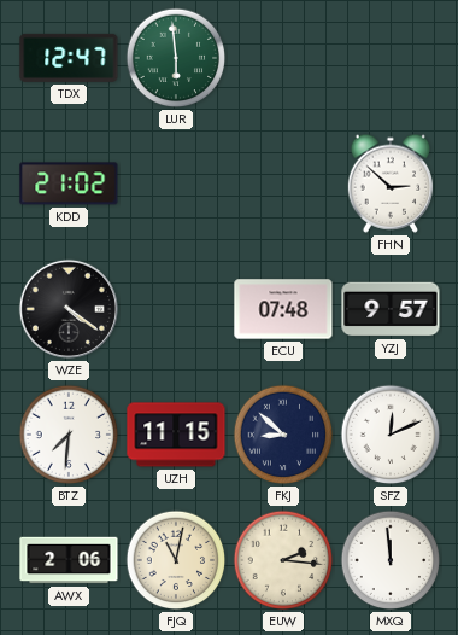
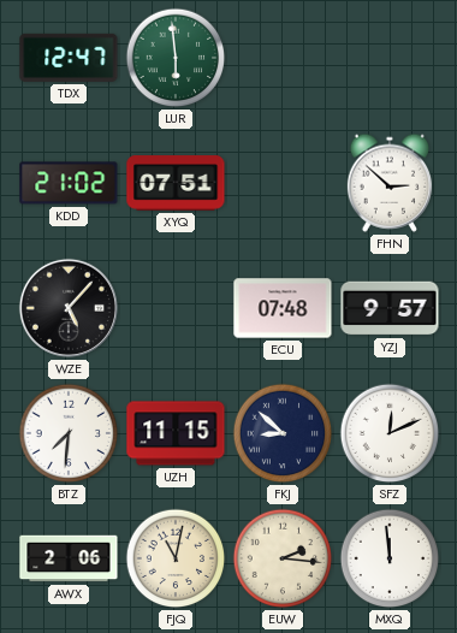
XYQ: none -> 07:51 (176, 183)
WZE: 4:21 -> 5:07 (69, 308)
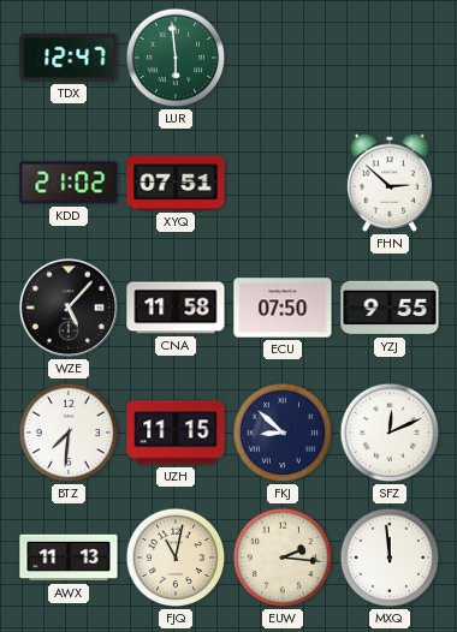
CNA: none -> 11:58 (176, 308)
ECU: 07:48 -> 07:50 (283, 308)
YZJ: 9:57 -> 9:55 (390, 308)
AWX: 2:06 -> 11:13 (69, 558)
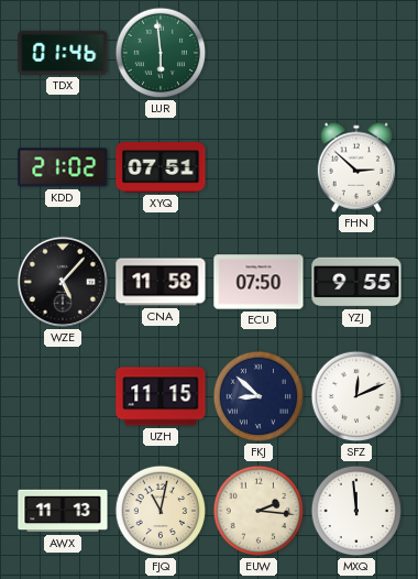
TDX: 12:47 -> 01:46 (63, 53)
BTZ: 7:31 -> none (69, 433)
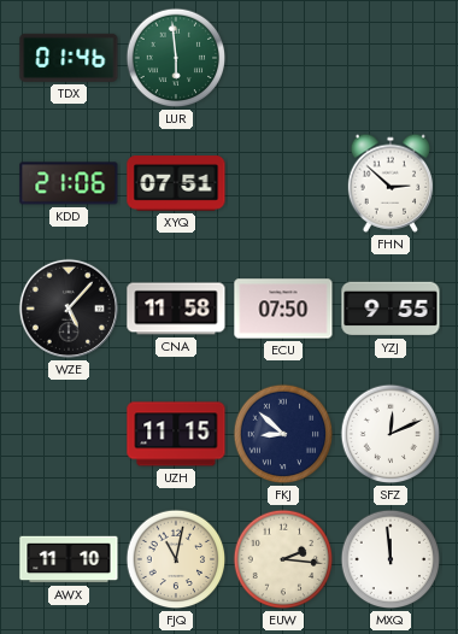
KDD: 21:02 -> 21:06 (69, 183)
AWX: 11:13 -> 11:10 (69, 559)
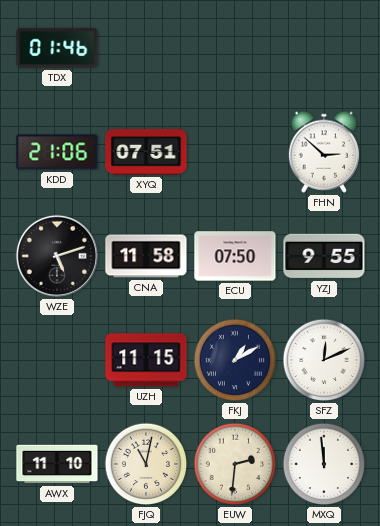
LUR: 5:59 -> none (176, 58)
WZE: 5:07 -> 5:12 (57, 256)
FKJ: 8:52 -> 1:10 (235, 360)
EUW: 2:16 -> 2:31 (235, 464)
